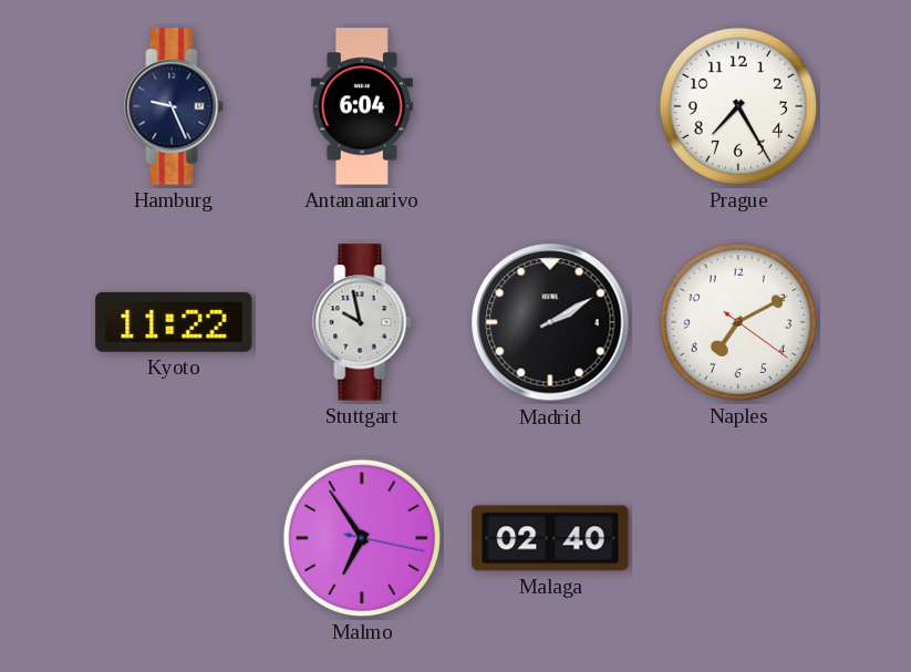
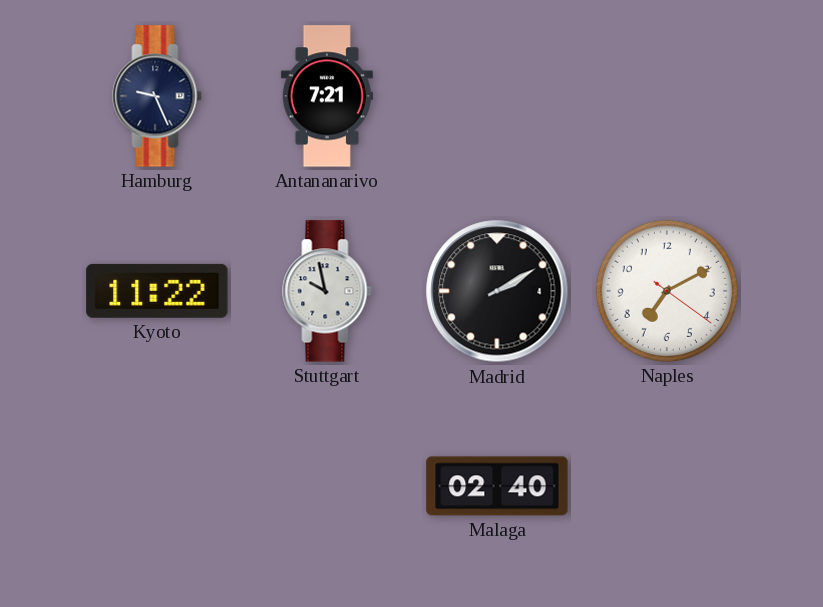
Antananarivo: 6:04 -> 7:21 (327, 96)
Prague: 7:25 -> none (738, 106)
Malmo: 6:54 -> none (362, 538)
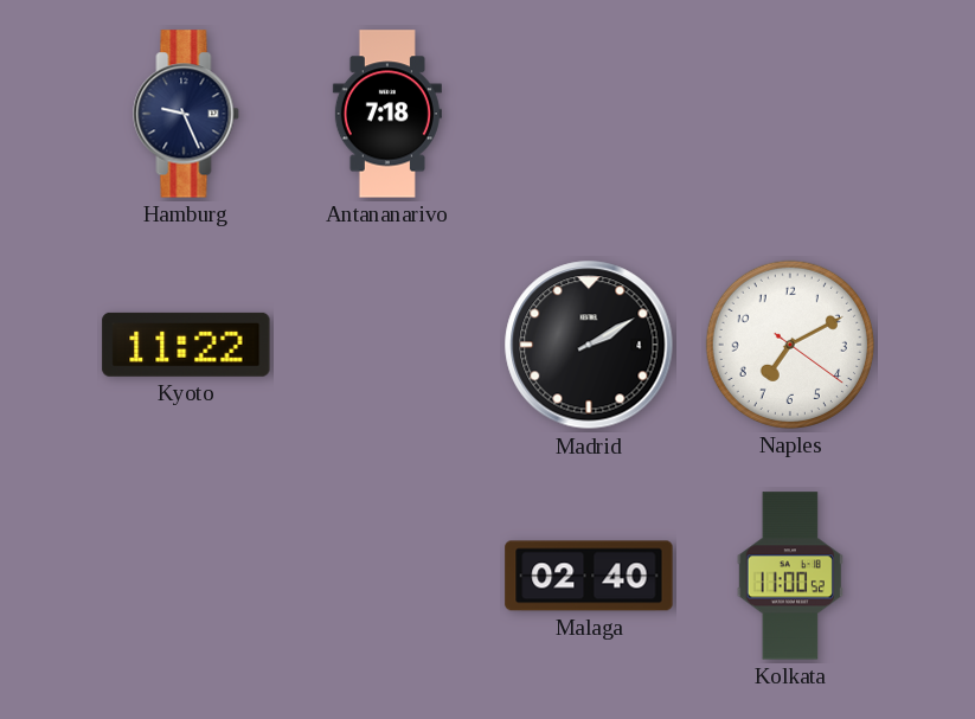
Antananarivo: 7:21 -> 7:18 (387, 114)
Stuttgart: 9:58 -> none (327, 291)
Kolkata: none -> 11:00 (790, 576)
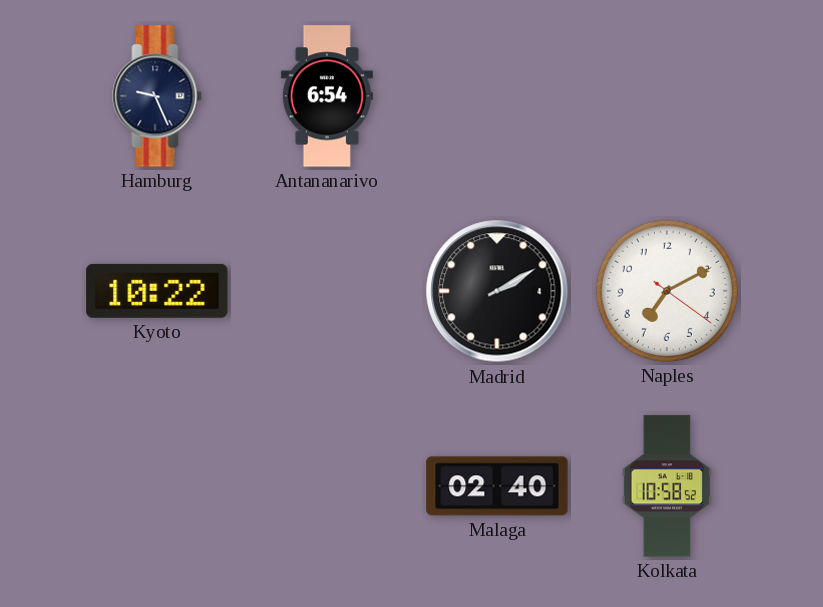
Antananarivo: 7:18 -> 6:54 (327, 96)
Kyoto: 11:22 -> 10:22 (157, 291)
Kolkata: 11:00 -> 10:58 (667, 486)
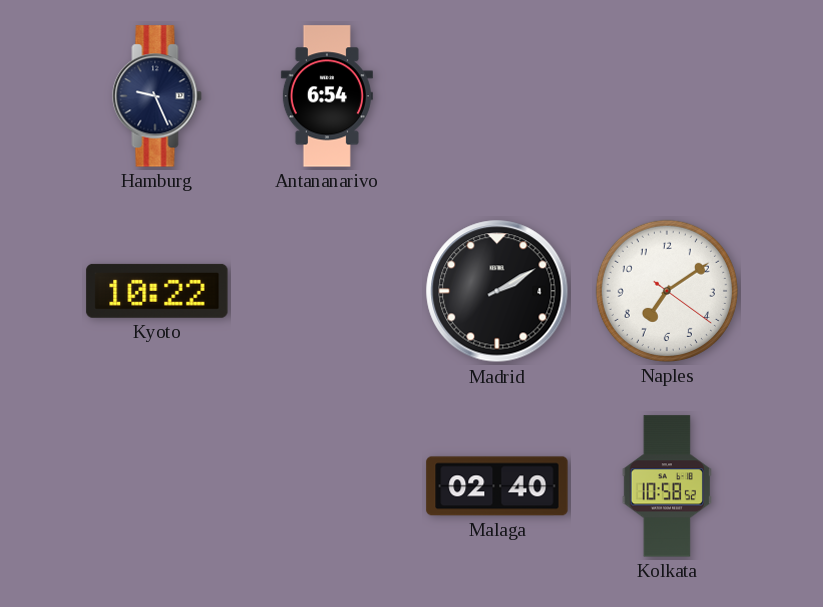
Naples: 7:10 -> 7:09 (667, 291)
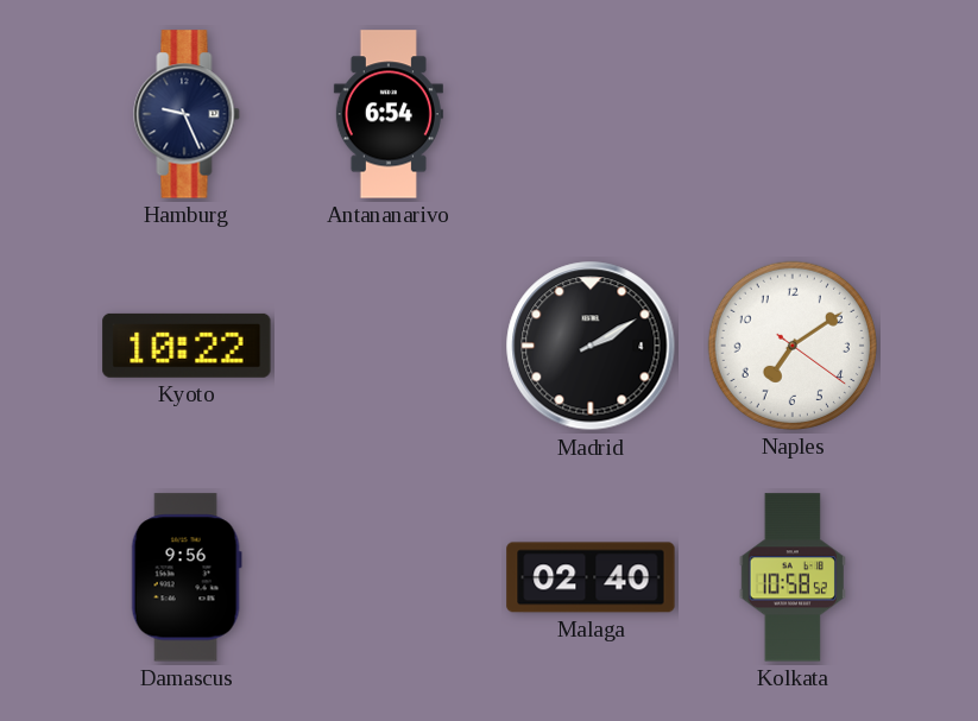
Damascus: none -> 9:56 (187, 577)
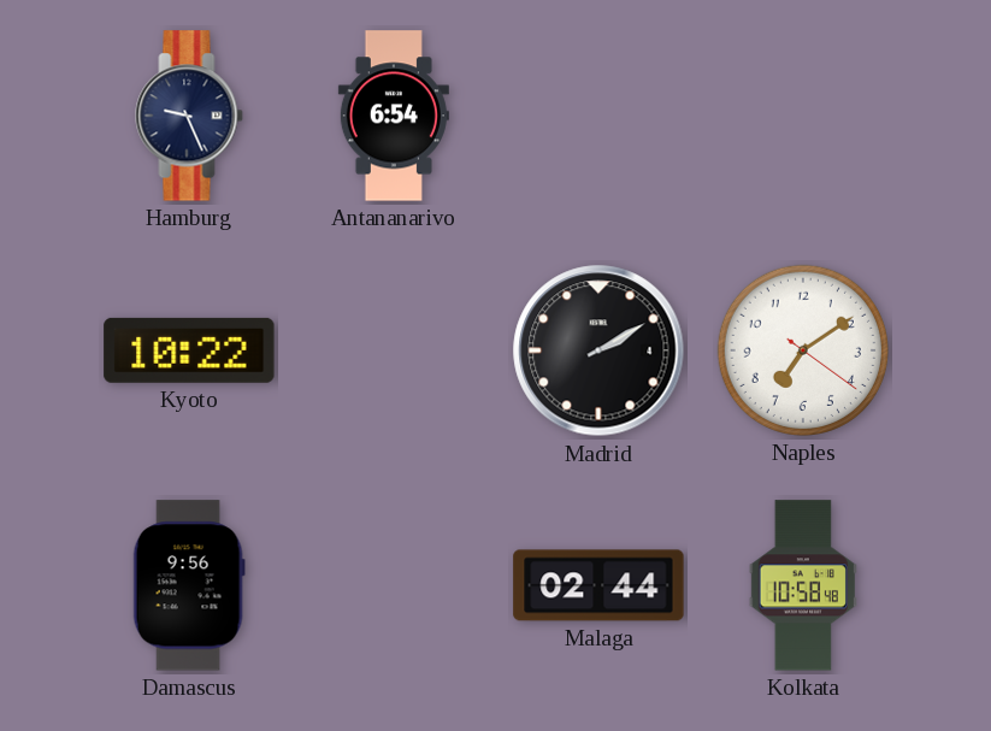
Malaga: 02:40 -> 02:44 (598, 585)
Kolkata: 10:58:52 -> 10:58:48 (803, 585)
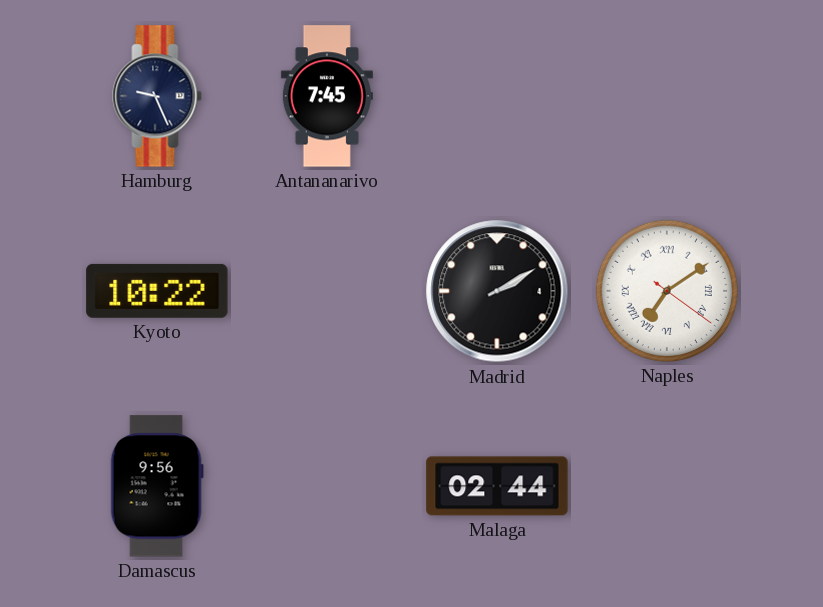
Antananarivo: 6:54 -> 7:45 (327, 96)
Naples numerals: Arabic -> Roman (667, 291)
Kolkata: 10:58 -> none (803, 585)
